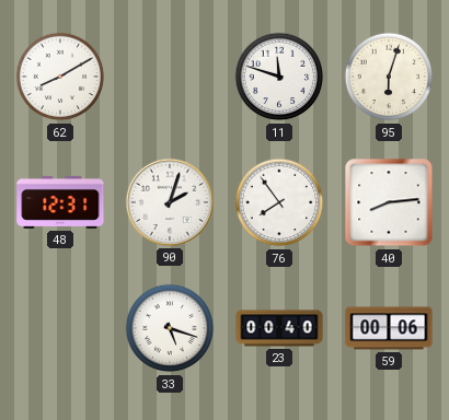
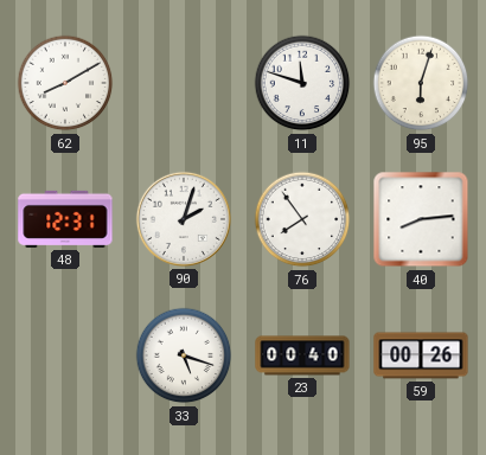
59: 00:06 -> 00:26 (421, 355)
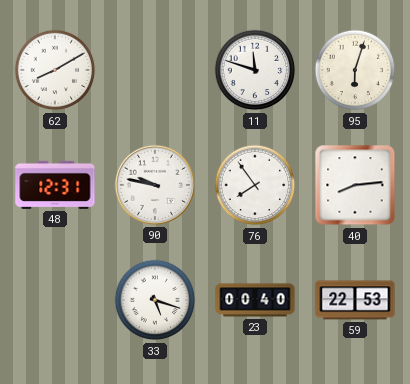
90: 2:03 -> 9:47 (155, 185)
59: 00:26 -> 22:53 (355, 300)
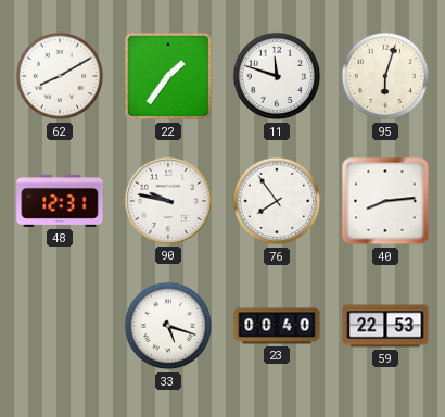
22: none -> 1:36 (168, 76)
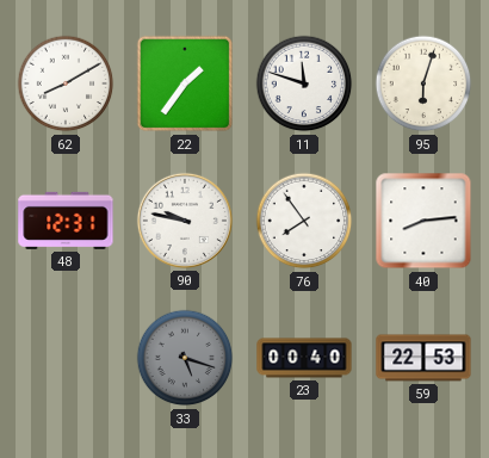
33 dial: white -> grey (185, 358)
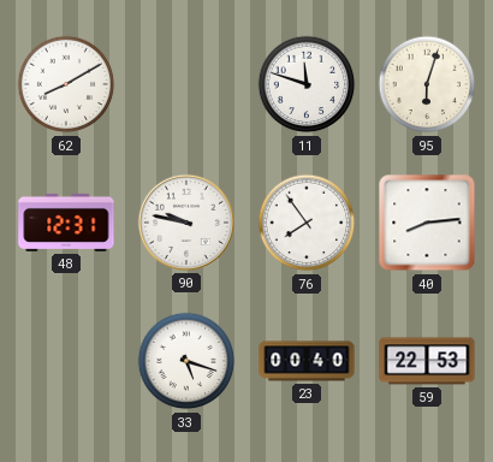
22: 1:36 -> none (185, 83)
33 dial: grey -> white (186, 361)
